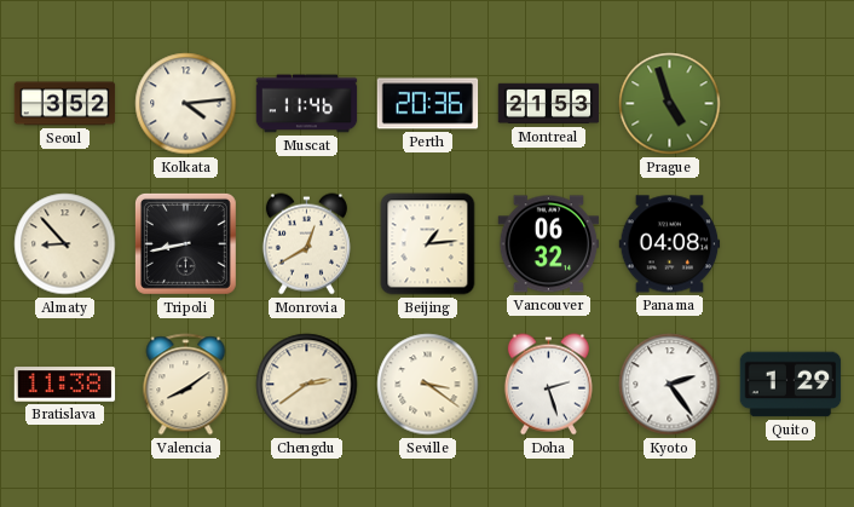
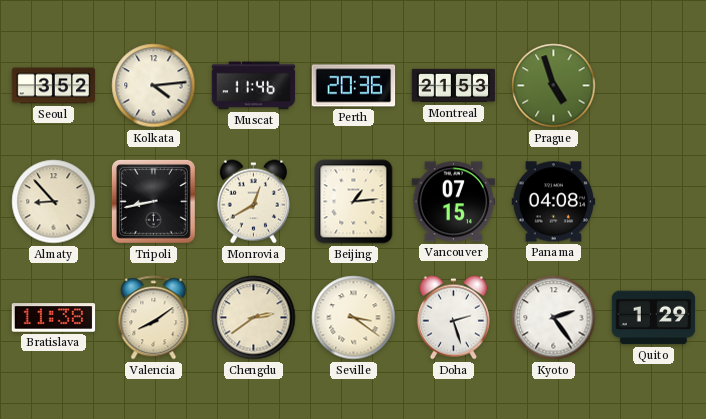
Vancouver: 06:32 -> 07:15 (454, 202)
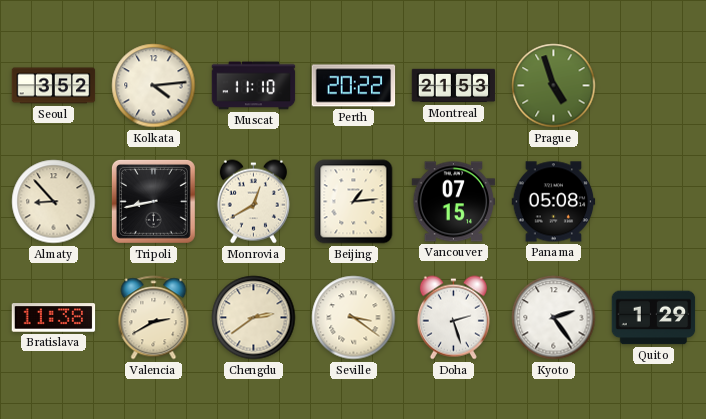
Muscat: 11:46 -> 11:10 (254, 86)
Perth: 20:36 -> 20:22 (354, 86)
Panama: 04:08 -> 05:08 (554, 202)
Valencia: 8:09 -> 2:40 (154, 318)
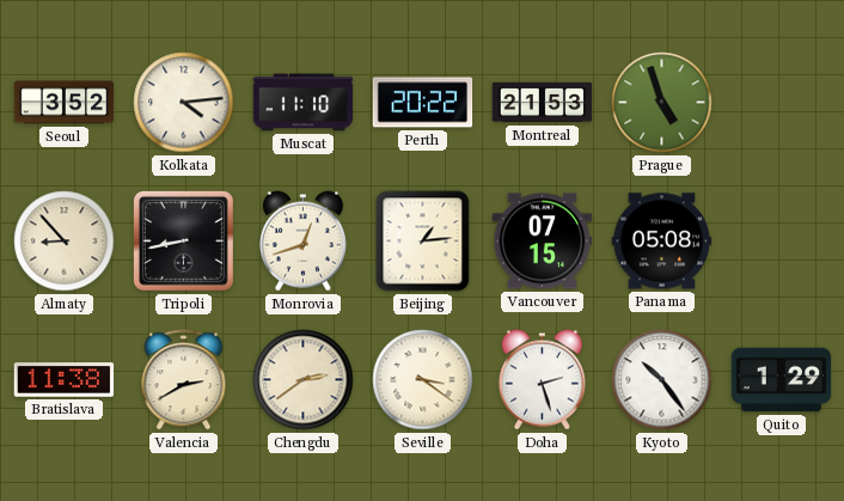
Monrovia: 12:40 -> 12:42 (302, 242)
Kyoto: 2:24 -> 10:24 (662, 380)
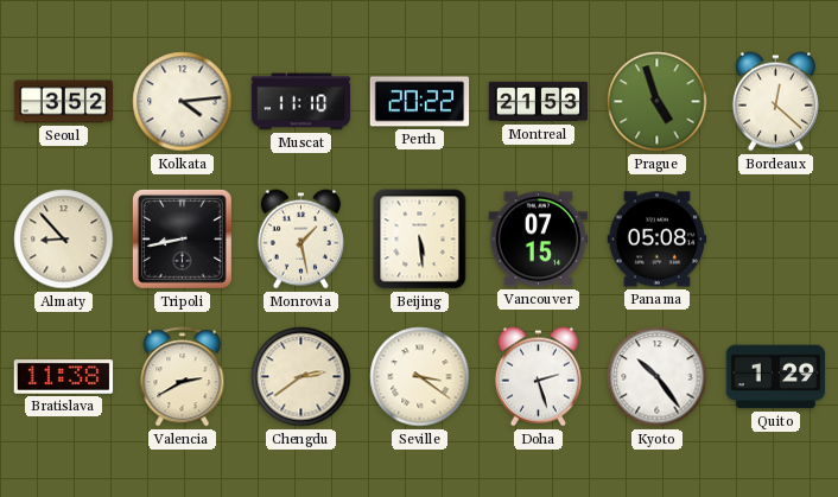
Bordeaux: none -> 12:22 (775, 102)
Monrovia: 12:42 -> 1:28 (300, 240)
Beijing: 1:14 -> 5:29 (420, 240)
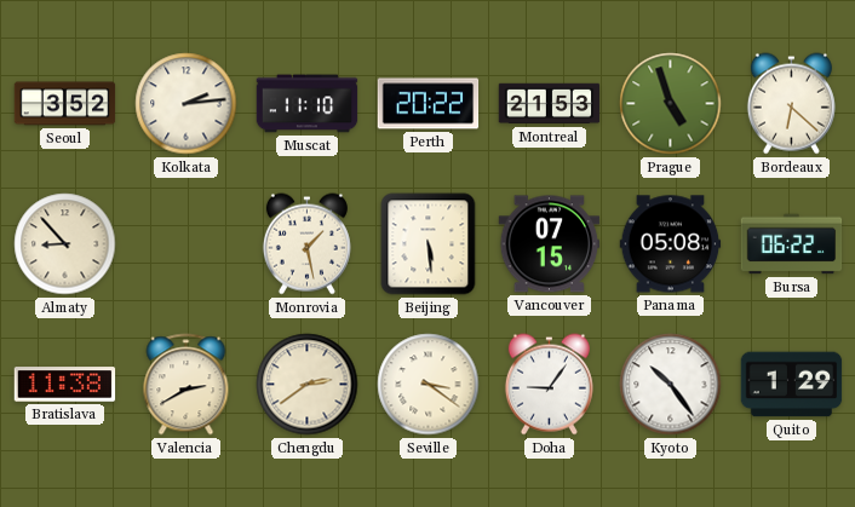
Kolkata: 4:14 -> 2:14 (187, 104)
Bordeaux: 12:22 -> 6:22 (791, 104)
Tripoli: 8:43 -> none (182, 238)
Bursa: none -> 06:22 (792, 244)
Doha: 2:27 -> 9:06 (549, 385)
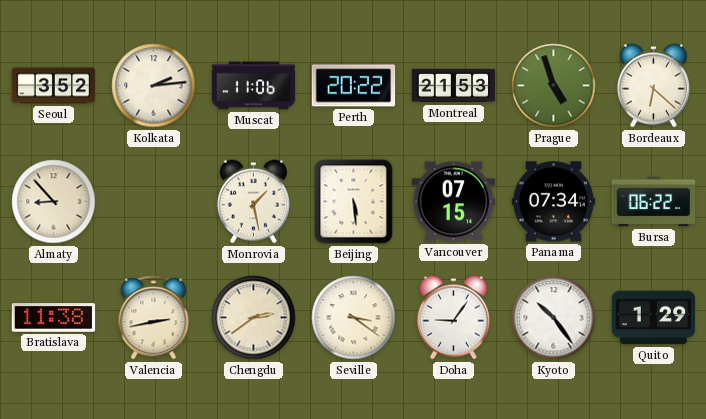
Muscat: 11:10 -> 11:06 (254, 86)
Panama: 05:08 -> 07:34 (554, 202)
Valencia: 2:40 -> 2:43 (154, 318)
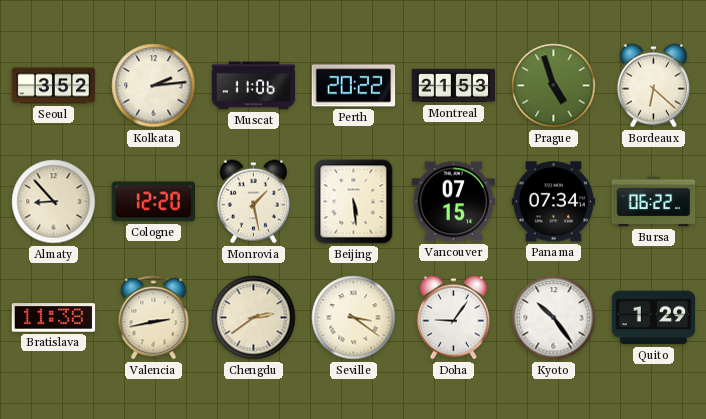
Cologne: none -> 12:20 (153, 202)
